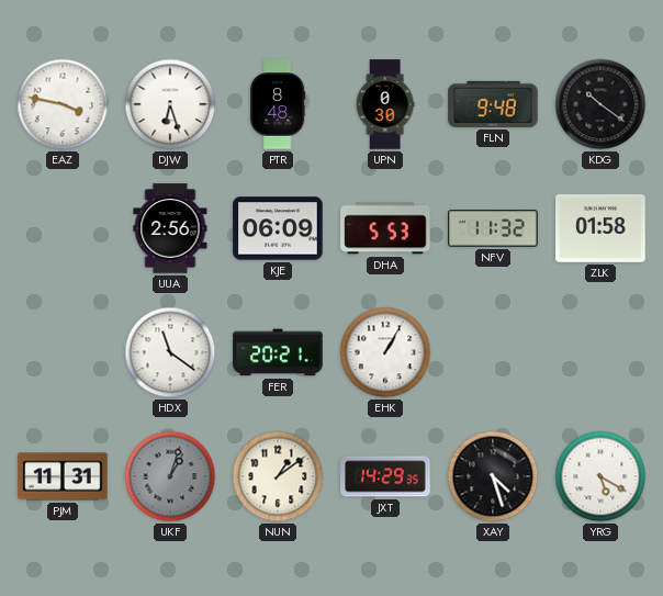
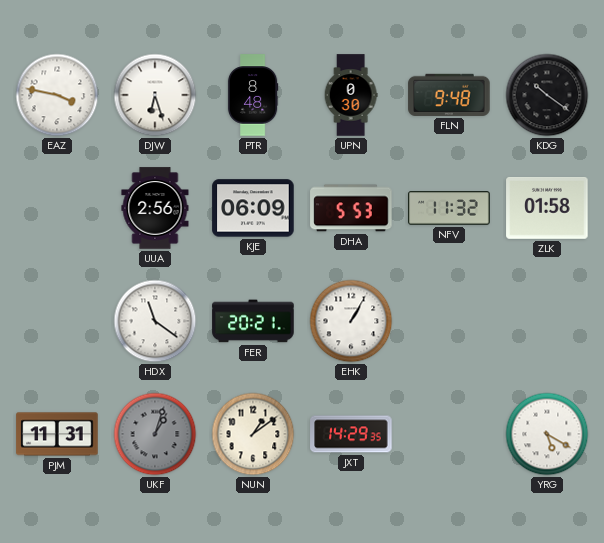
XAY: 4:27 -> none (493, 476)
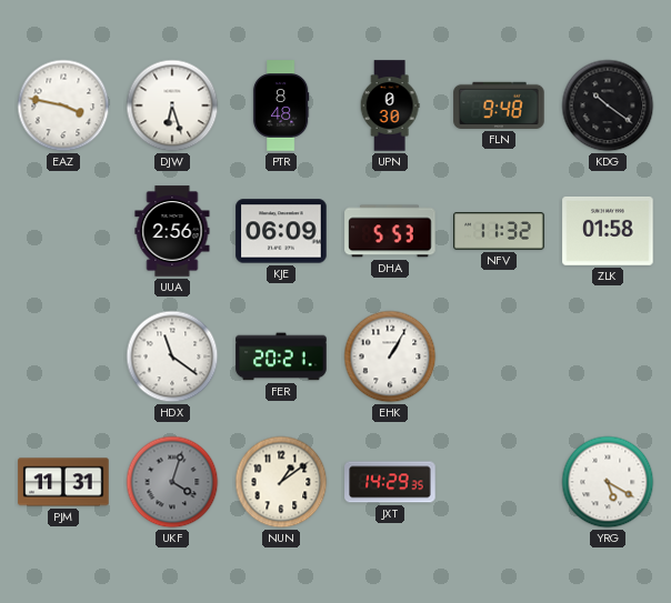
UKF: 1:03 -> 4:03 (172, 482)
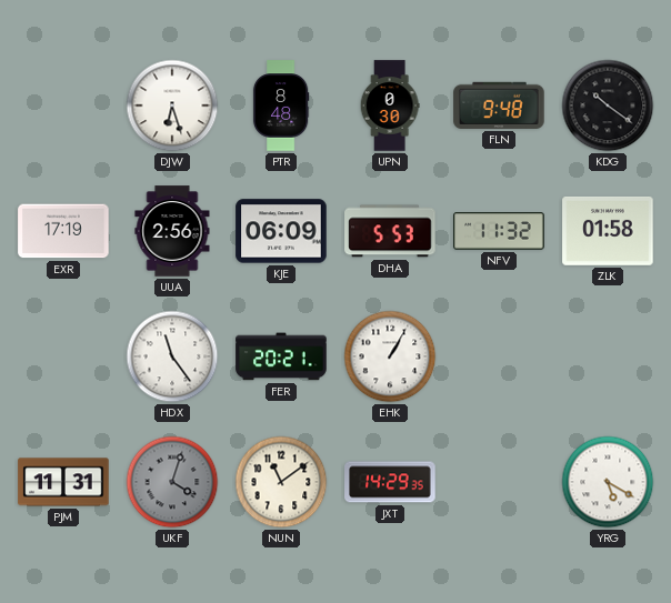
EAZ: 3:47 -> none (63, 105)
EXR: none -> 17:19 (63, 231)
HDX: 11:21 -> 11:24 (172, 356)
NUN: 1:09 -> 11:09 (281, 482)
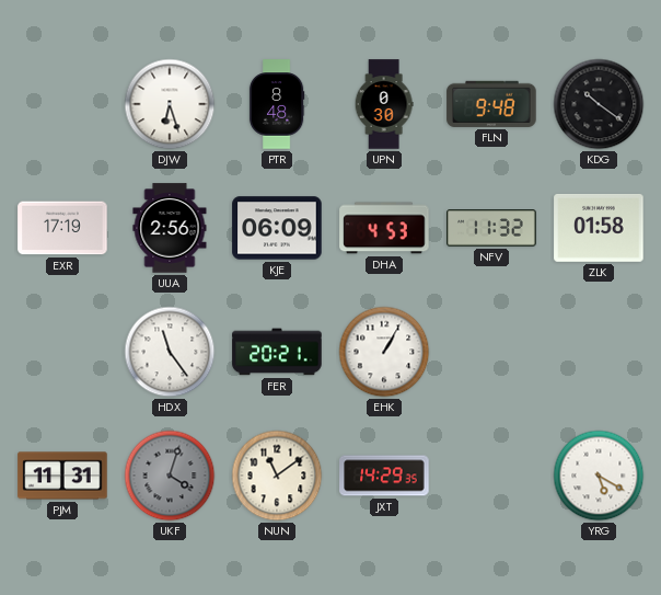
DHA: 5:53 -> 4:53 (384, 228)
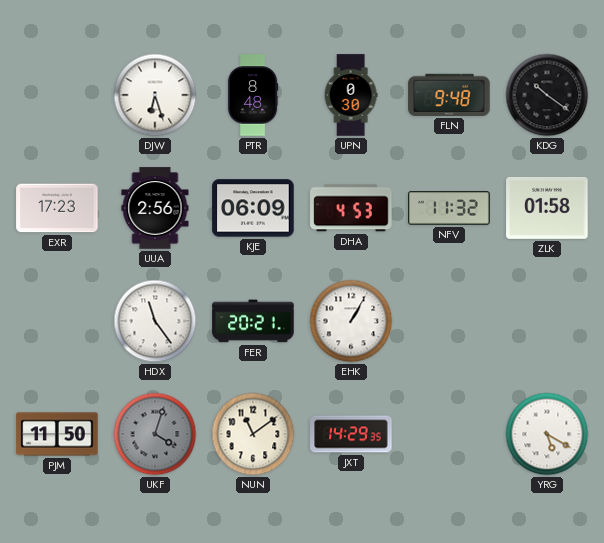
EXR: 17:19 -> 17:23 (57, 208)
PJM: 11:31 -> 11:50 (57, 434)
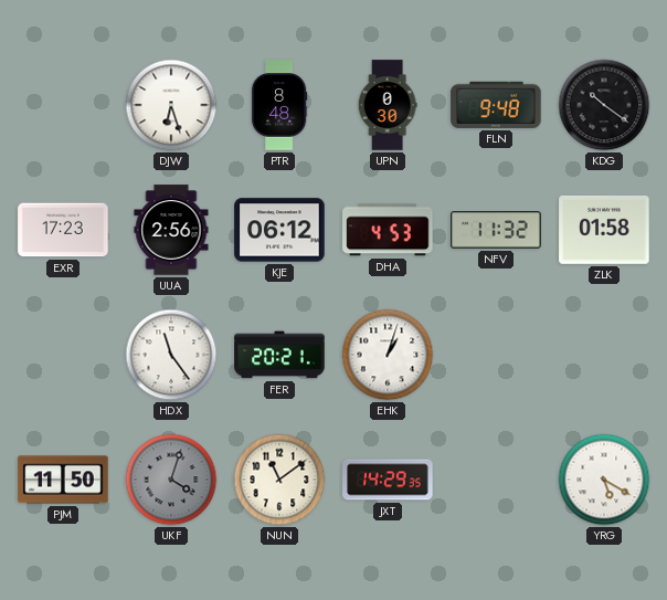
KJE: 06:09 -> 06:12 (279, 230)
EHK: 1:05 -> 1:03 (388, 355)
